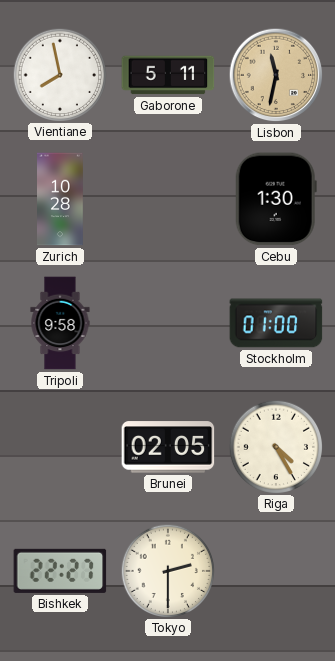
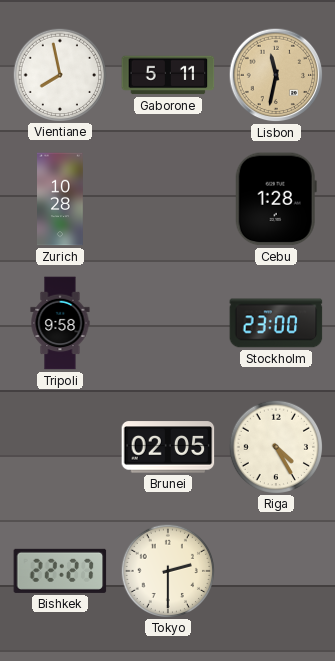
Cebu: 1:30 -> 1:28 (276, 199)
Stockholm: 01:00 -> 23:00 (276, 323)
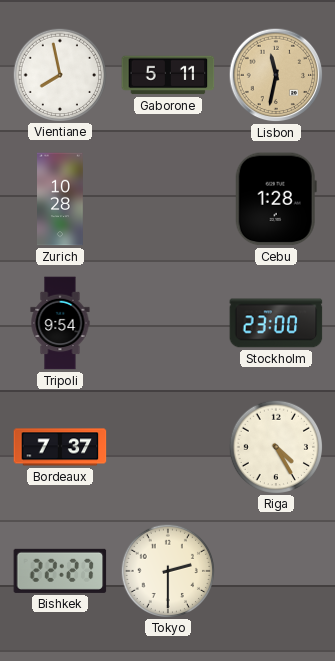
Tripoli: 9:58 -> 9:54 (60, 323)
Bordeaux: none -> 7:37 (60, 447)
Brunei: 02:05 -> none (168, 447)
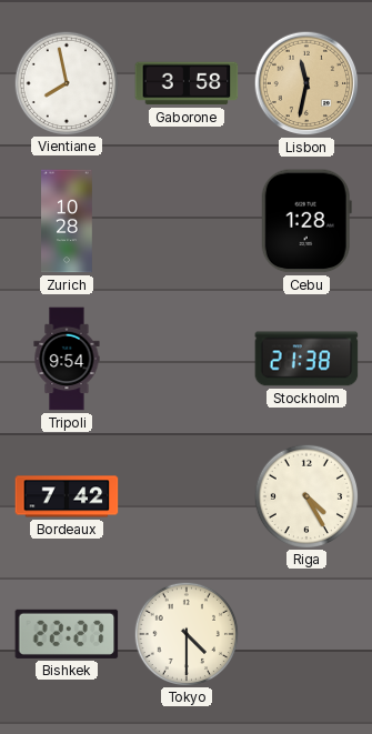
Gaborone: 5:11 -> 3:58 (187, 83)
Stockholm: 23:00 -> 21:38 (306, 359)
Bordeaux: 7:37 -> 7:42 (67, 496)
Tokyo: 2:30 -> 4:30 (185, 633)
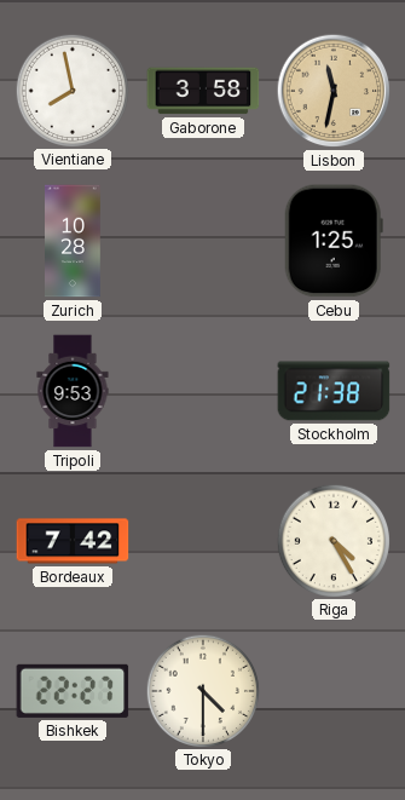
Cebu: 1:28 -> 1:25 (334, 241)
Tripoli: 9:54 -> 9:53 (73, 391)
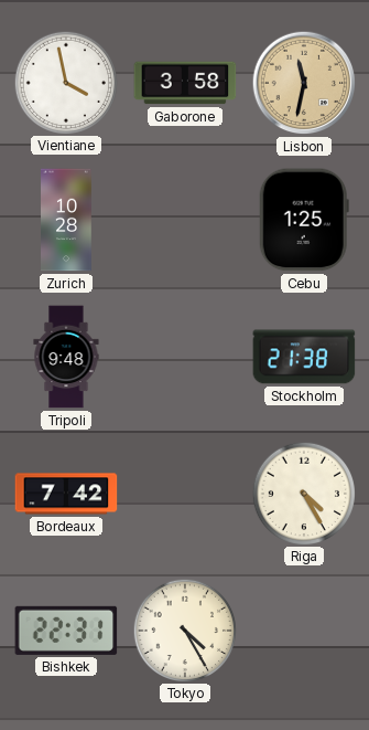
Vientiane: 7:58 -> 3:58 (65, 82)
Tripoli: 9:53 -> 9:48 (66, 357)
Bishkek: 22:27 -> 22:31 (66, 631)
Tokyo: 4:30 -> 4:25 (184, 630)
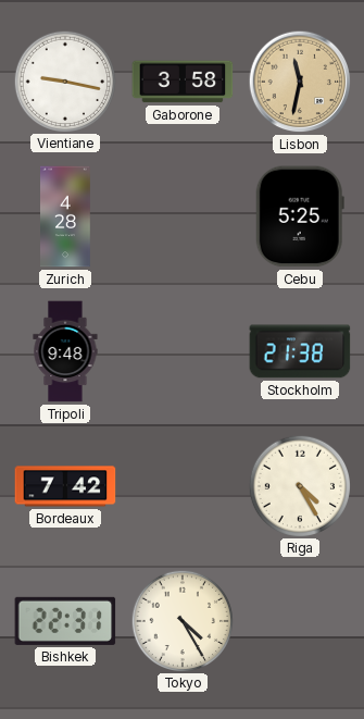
Vientiane: 3:58 -> 9:17 (64, 80)
Zurich: 10:28 -> 4:28 (66, 216)
Cebu: 1:25 -> 5:25 (300, 216)
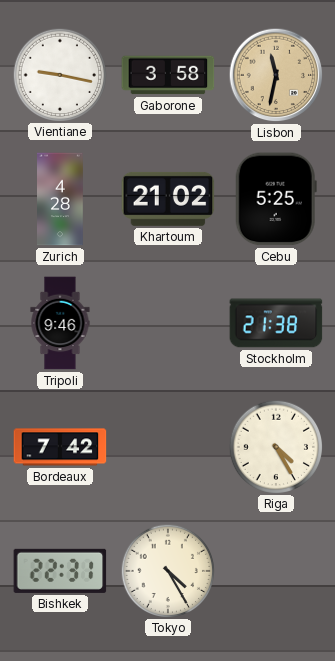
Khartoum: none -> 21:02 (168, 199)
Tripoli: 9:48 -> 9:46 (60, 323)
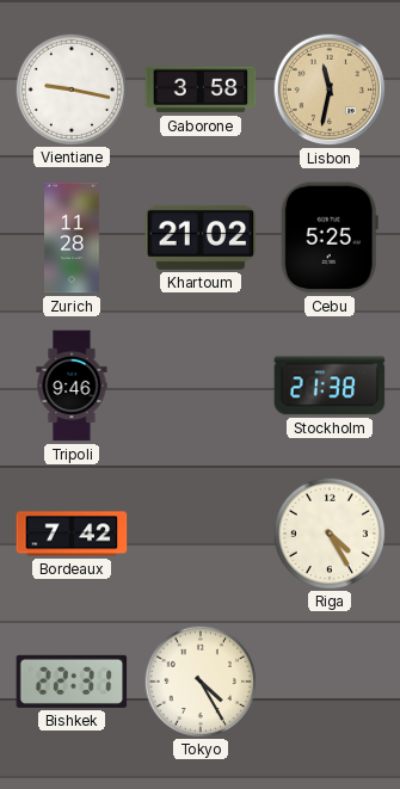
Zurich: 4:28 -> 11:28 (73, 238)
